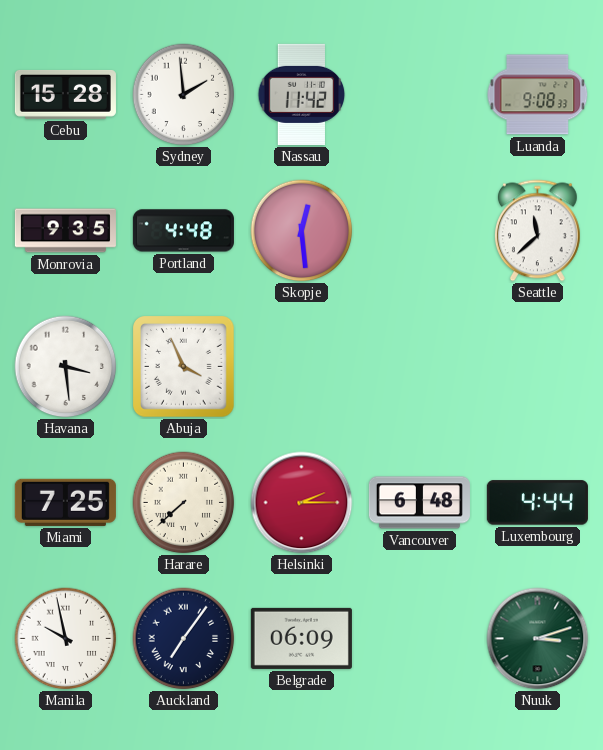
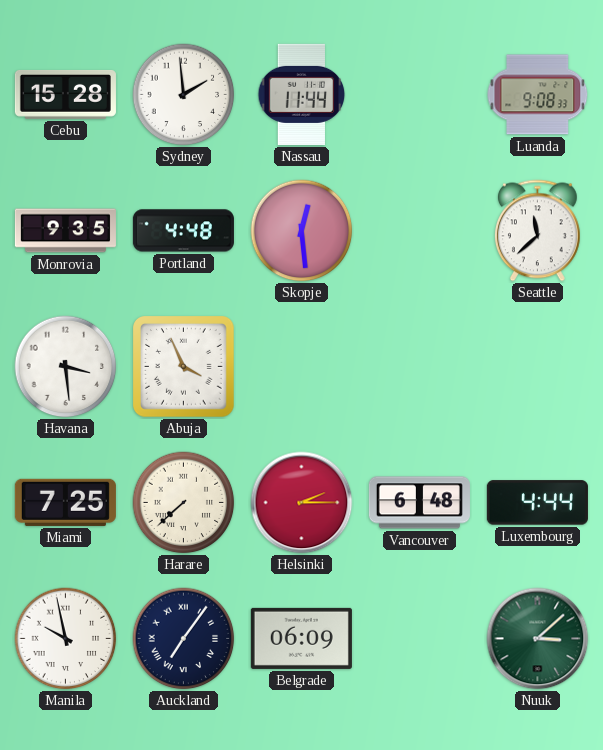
Nassau: 11:42 -> 11:44 (302, 94)
Nuuk: 3:12 -> 3:08 (538, 639)
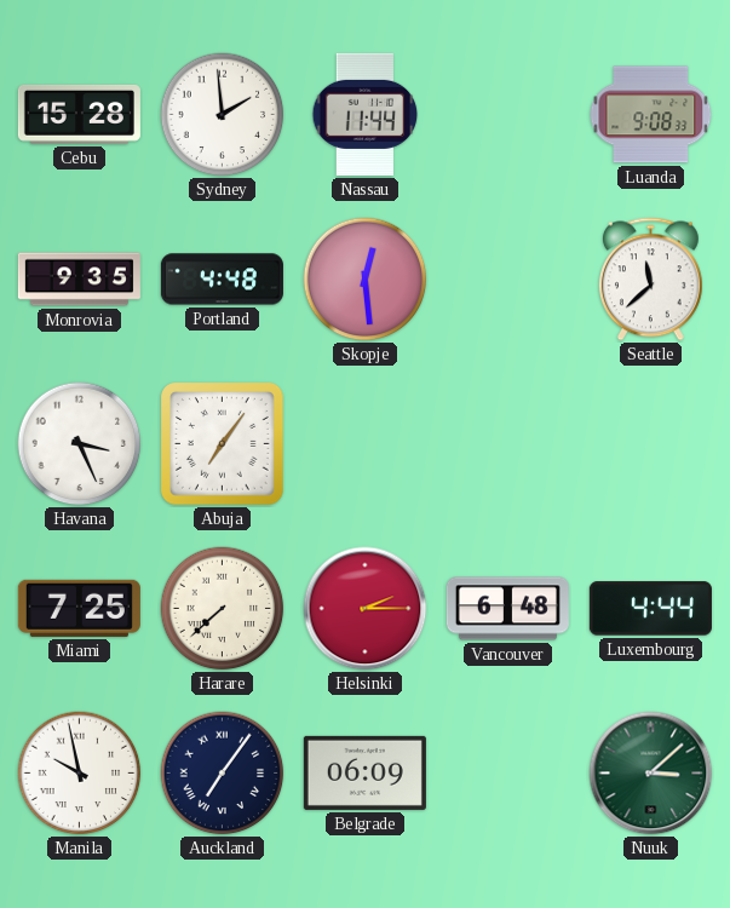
Havana: 3:29 -> 3:26 (80, 444)
Abuja: 3:56 -> 7:06 (223, 444)
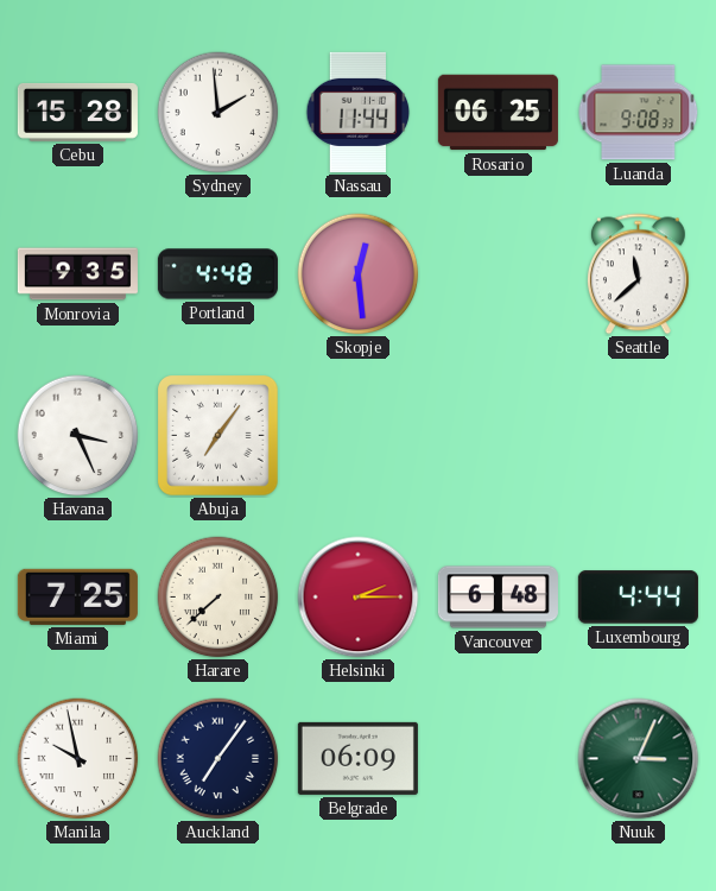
Rosario: none -> 06:25 (498, 113)
Nuuk: 3:08 -> 3:04 (639, 759)
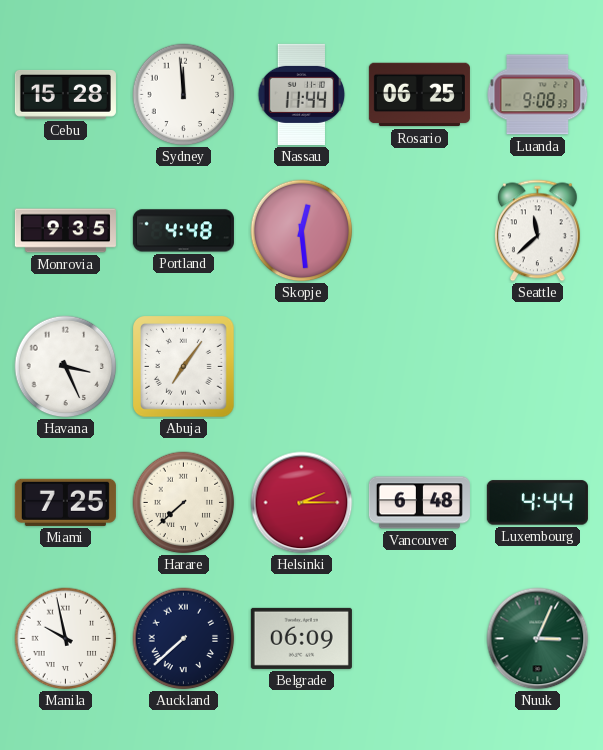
Sydney: 1:59 -> 11:59 (184, 95)
Auckland: 7:06 -> 7:38 (184, 639)
